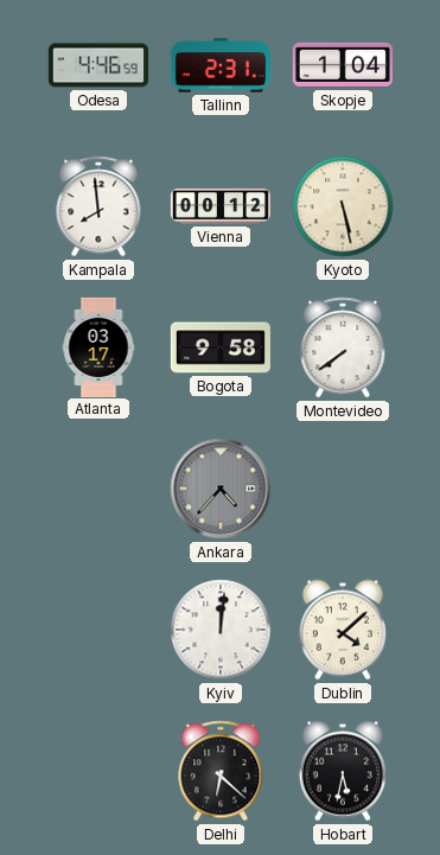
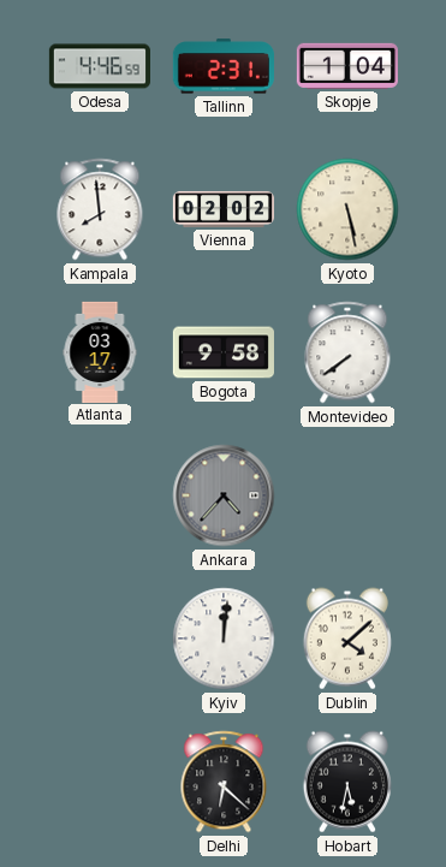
Vienna: 00:12 -> 02:02 (222, 209)
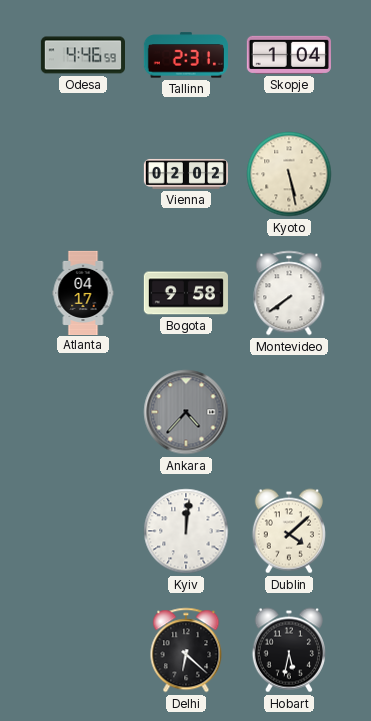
Kampala: 7:59 -> none (100, 209)
Atlanta: 03:17 -> 04:17 (83, 292)
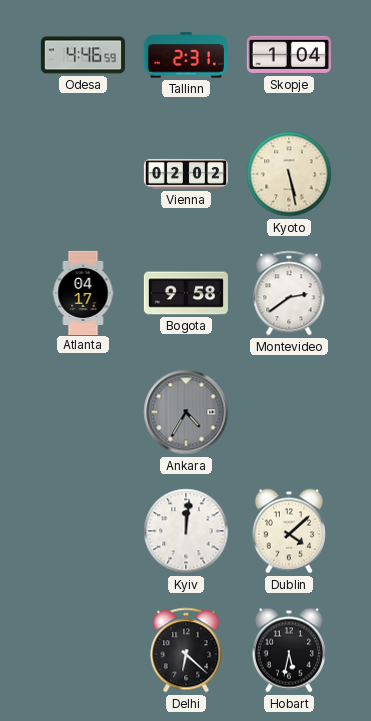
Montevideo: 7:39 -> 2:39 (289, 293)
Ankara: 4:37 -> 4:35 (186, 412)
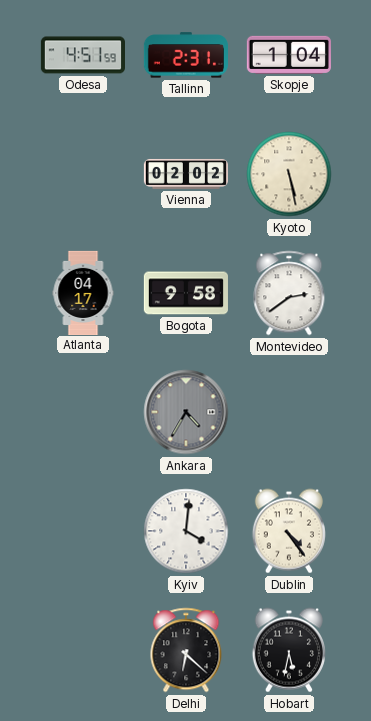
Odesa: 4:46 -> 4:51 (82, 55)
Kyiv: 12:01 -> 4:01 (186, 531)
Dublin: 4:08 -> 4:24 (289, 531)
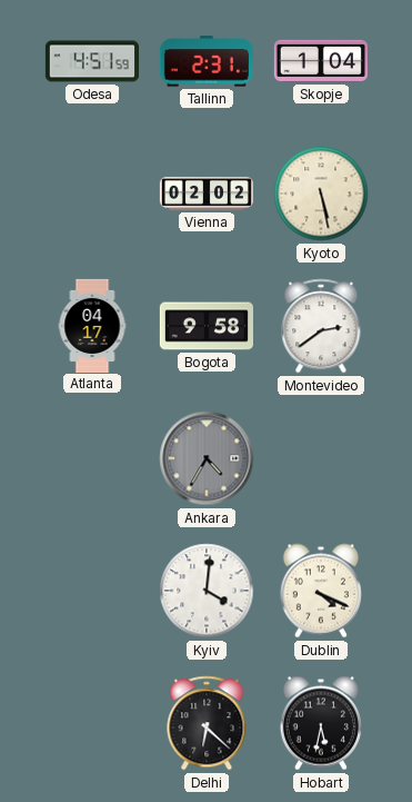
Dublin: 4:24 -> 4:19 (321, 591)
